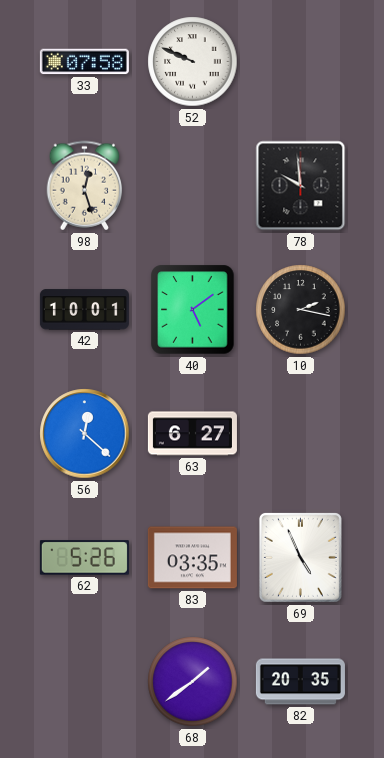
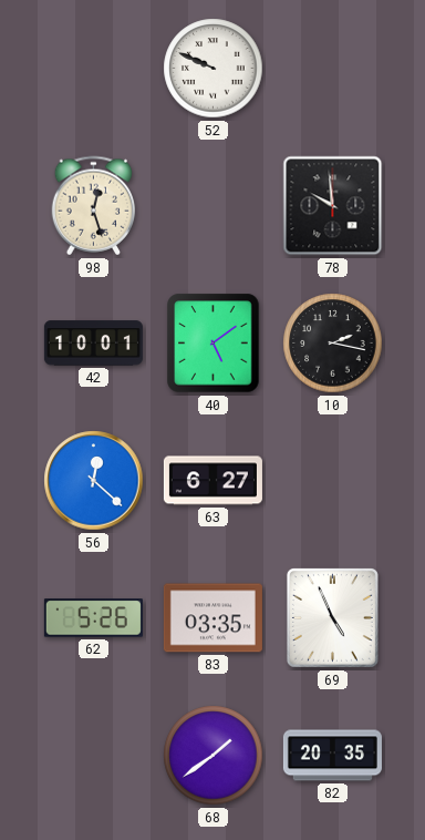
33: 07:58 -> none (84, 62)
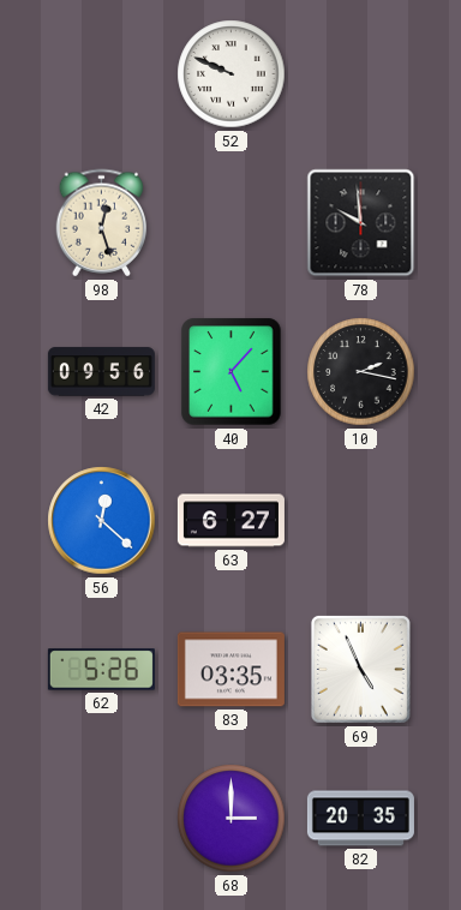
42: 10:01 -> 09:56 (101, 372)
40: 5:09 -> 5:07 (232, 372)
68: 1:39 -> 3:00 (232, 819)
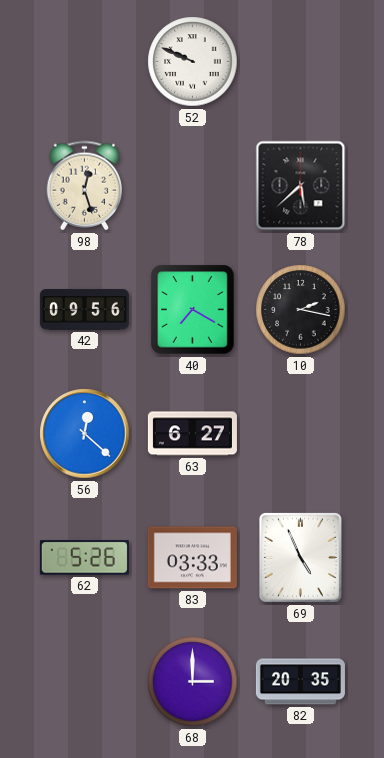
78: 9:59 -> 5:38 (301, 186)
40: 5:07 -> 7:20 (193, 310)
83: 03:35 -> 03:33 (192, 558)
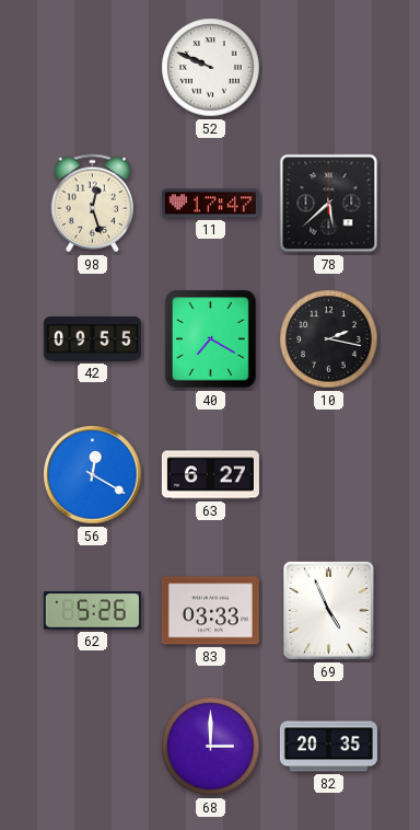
11: none -> 17:47 (210, 204)
42: 09:56 -> 09:55 (92, 339)
56: 12:22 -> 12:20 (93, 475)
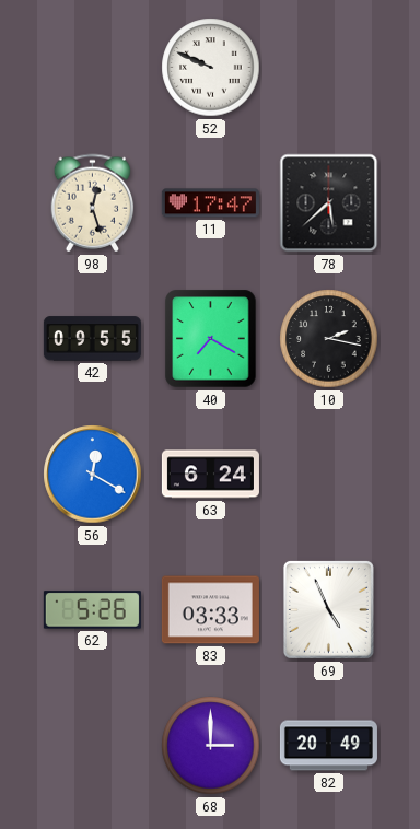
63: 6:27 -> 6:24 (210, 475)
82: 20:35 -> 20:49 (328, 746)
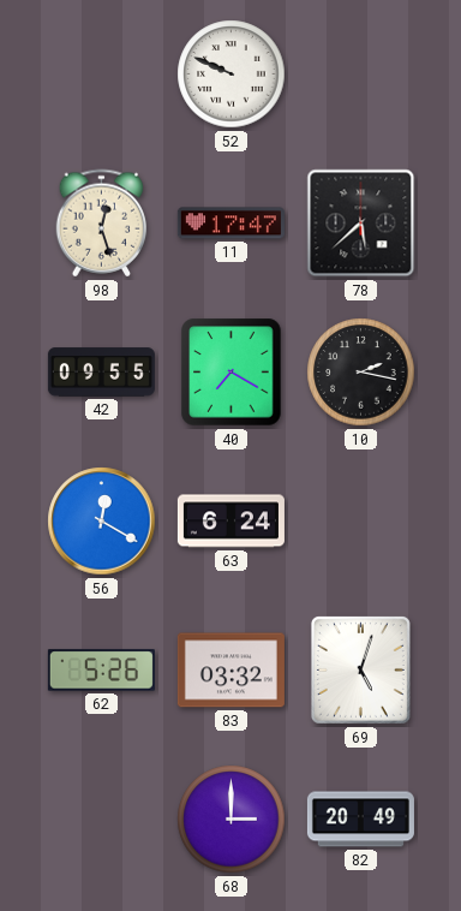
83: 03:33 -> 03:32 (230, 671)
69: 4:56 -> 5:03 (360, 669)
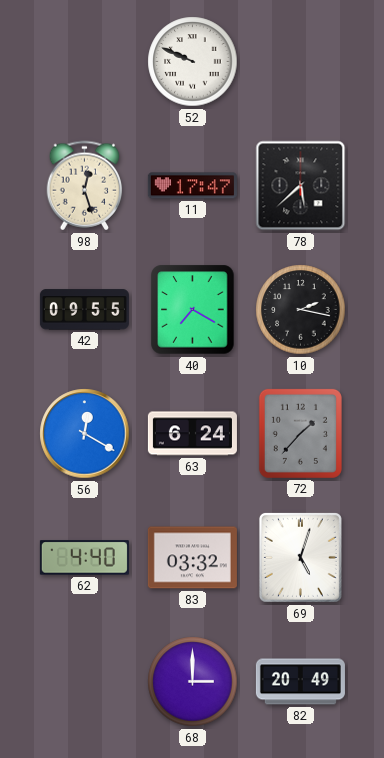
72: none -> 1:37 (300, 433)
62: 5:26 -> 4:40 (84, 558)
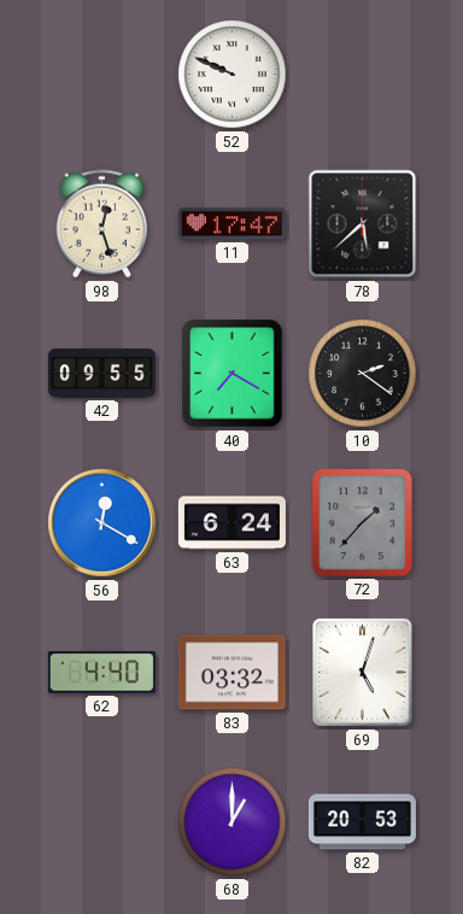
10: 2:17 -> 2:21 (363, 374)
68: 3:00 -> 1:00 (233, 822)
82: 20:49 -> 20:53 (362, 822)
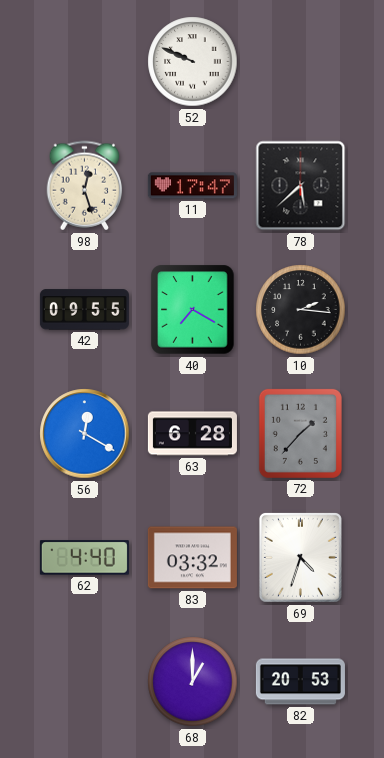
10: 2:21 -> 2:16 (301, 310)
63: 6:24 -> 6:28 (192, 434)
69: 5:03 -> 4:33 (300, 557)
